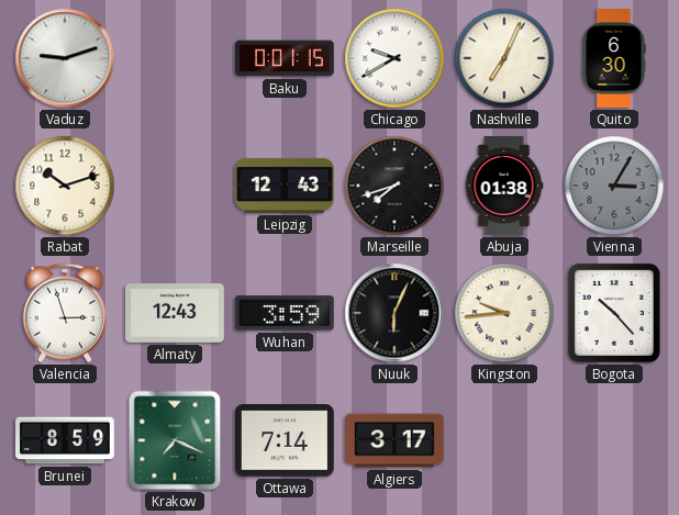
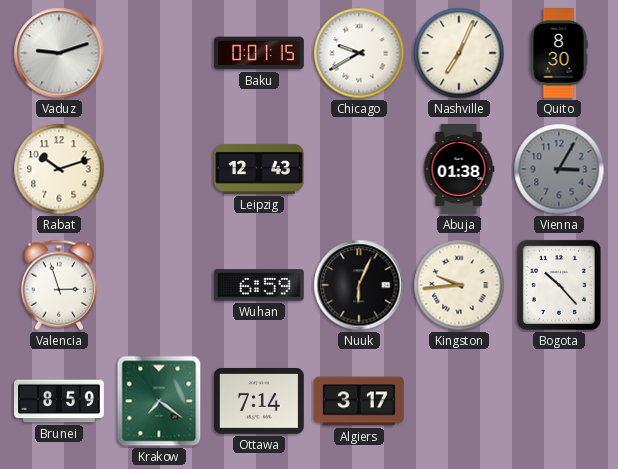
Quito: 6:30 -> 8:30 (559, 53)
Marseille: 7:42 -> none (394, 186)
Almaty: 12:43 -> none (176, 314)
Wuhan: 3:59 -> 6:59 (259, 285)
Krakow: 7:19 -> 7:21 (159, 401)
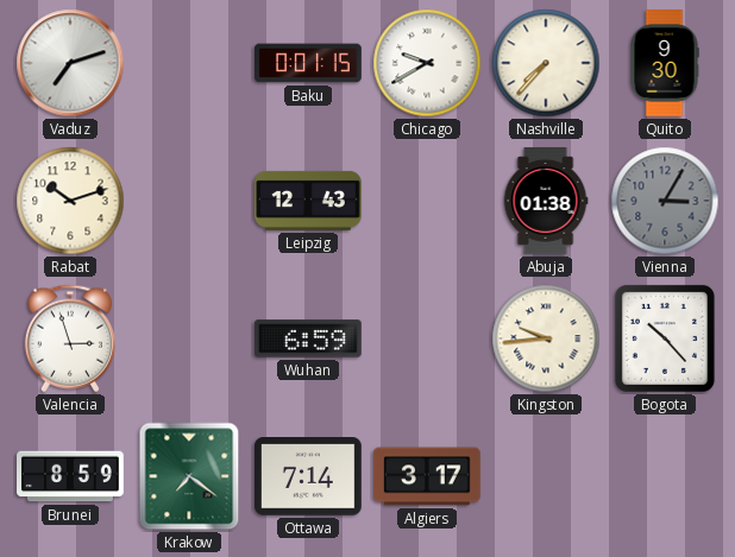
Vaduz: 9:12 -> 7:12 (70, 63)
Nashville: 7:04 -> 7:37 (546, 63)
Quito: 8:30 -> 9:30 (665, 63)
Nuuk: 6:04 -> none (359, 285)
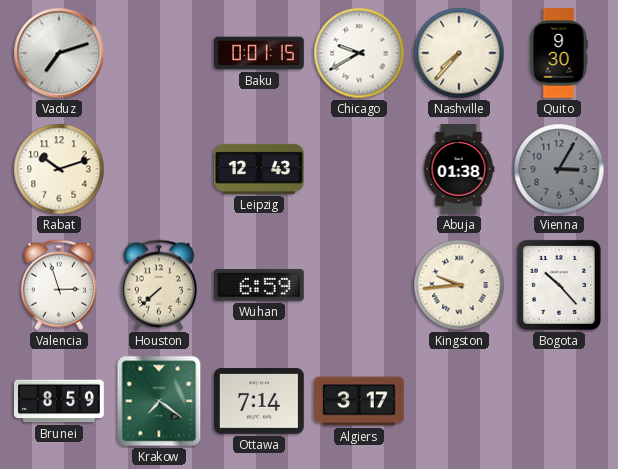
Houston: none -> 7:38 (159, 285)
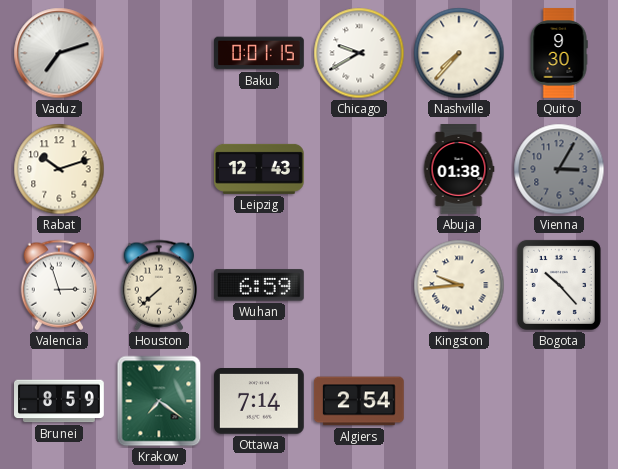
Algiers: 3:17 -> 2:54 (360, 401)
